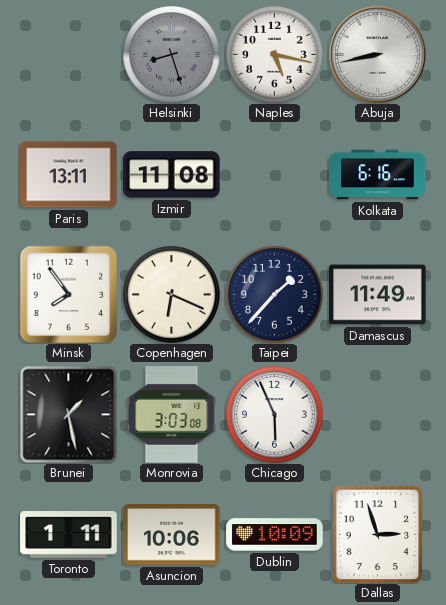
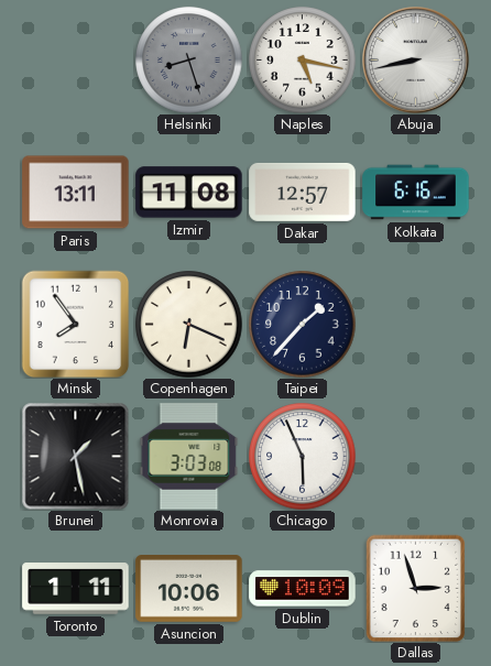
Dakar: none -> 12:57 (303, 192)
Damascus: 11:49 -> none (378, 295)
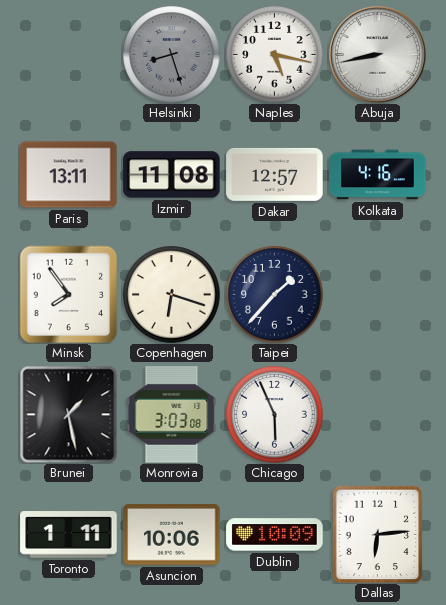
Kolkata: 6:16 -> 4:16 (378, 175)
Copenhagen: 6:19 -> 6:18 (172, 295)
Dallas: 2:57 -> 6:14 (378, 534)
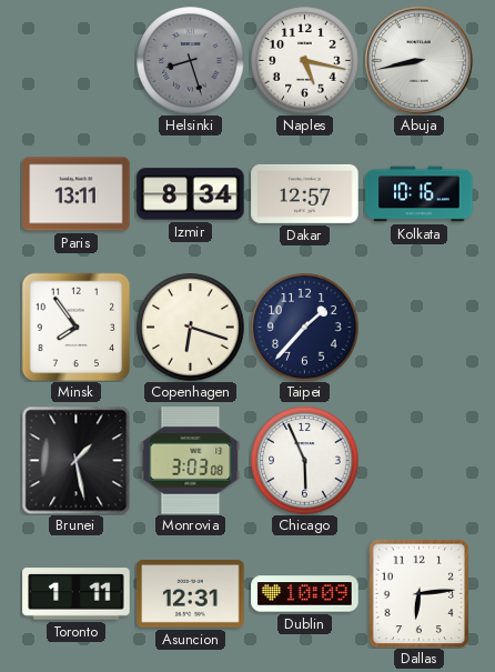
Izmir: 11:08 -> 8:34 (191, 194)
Kolkata: 4:16 -> 10:16 (420, 194)
Asuncion: 10:06 -> 12:31 (191, 594)
